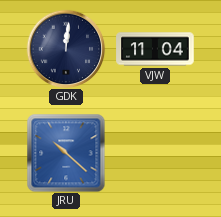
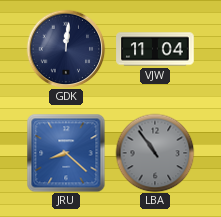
JRU: 10:22 -> 8:22 (66, 153)
LBA: none -> 10:54 (155, 153)
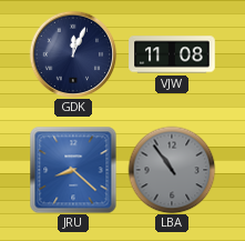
GDK: 12:01 -> 12:04 (73, 54)
VJW: 11:04 -> 11:08 (172, 54)
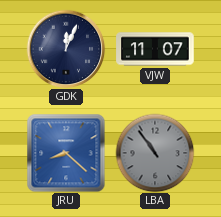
VJW: 11:08 -> 11:07 (155, 49)
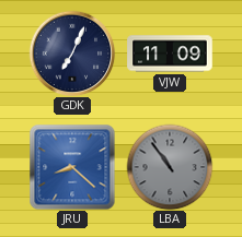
GDK: 12:04 -> 7:04 (72, 54)
VJW: 11:07 -> 11:09 (170, 54)
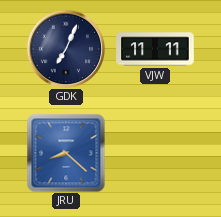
VJW: 11:09 -> 11:11 (155, 49)
LBA: 10:54 -> none (170, 167)
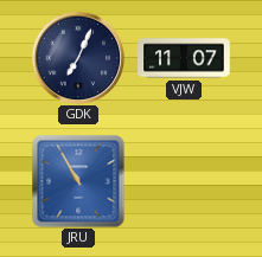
VJW: 11:11 -> 11:07 (184, 58)
JRU: 8:22 -> 10:55 (78, 181)
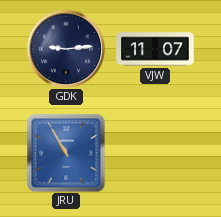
GDK: 7:04 -> 9:14 (66, 49)
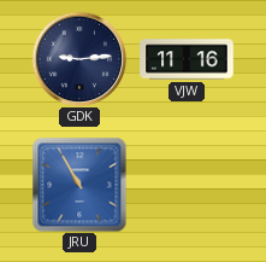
VJW: 11:07 -> 11:16 (187, 59)
